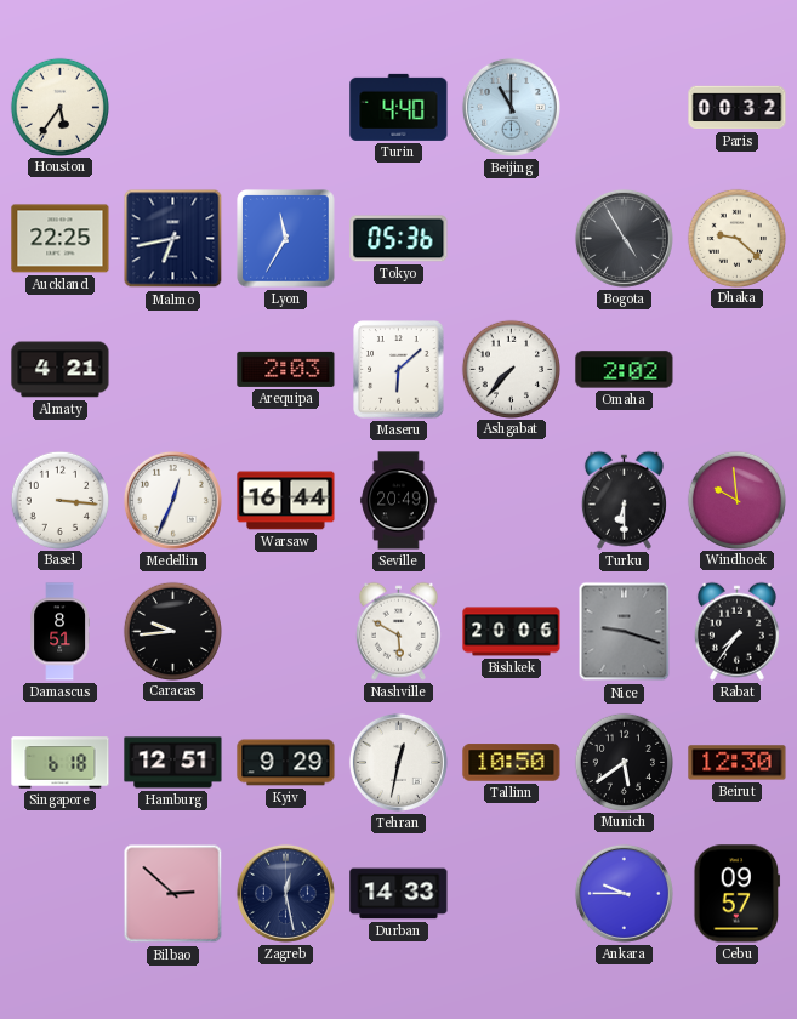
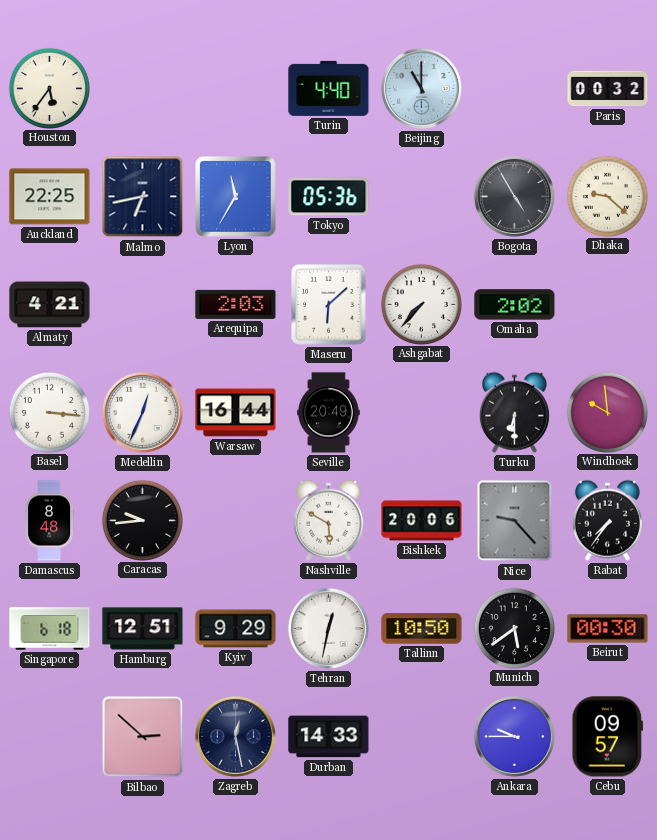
Damascus: 8:51 -> 8:48 (49, 521)
Nice: 9:18 -> 9:23 (515, 521)
Beirut: 12:30 -> 00:30 (608, 629)
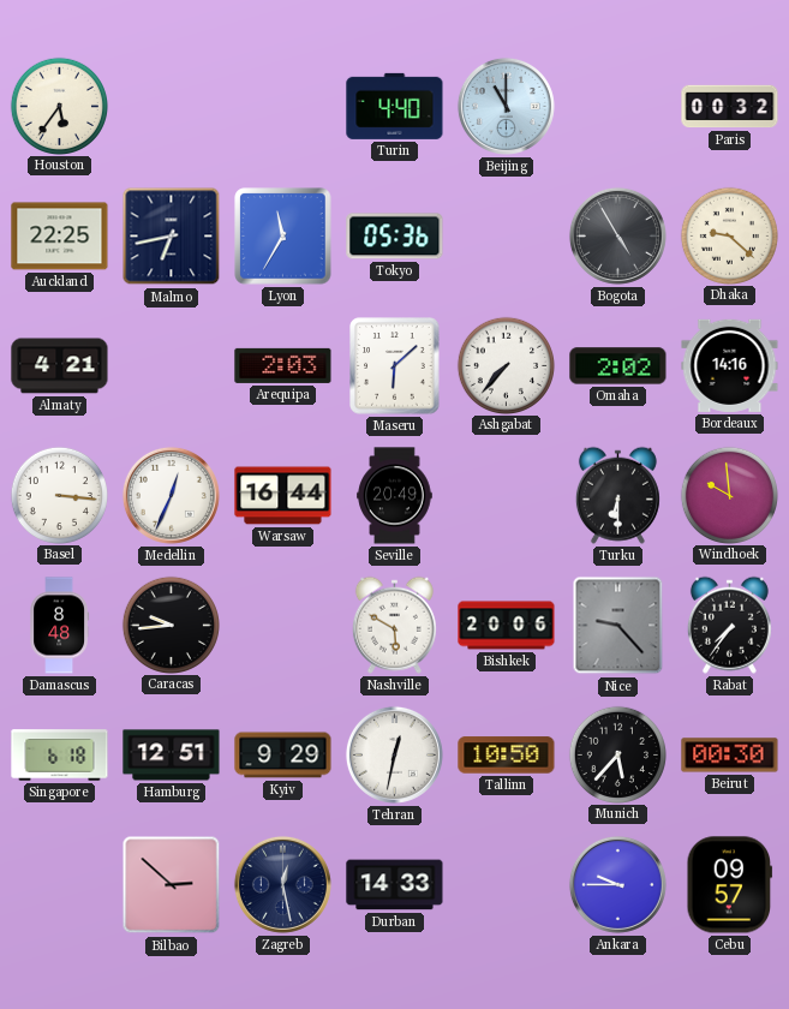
Bordeaux: none -> 14:16 (730, 365)
Munich: 5:39 -> 5:37 (617, 754)
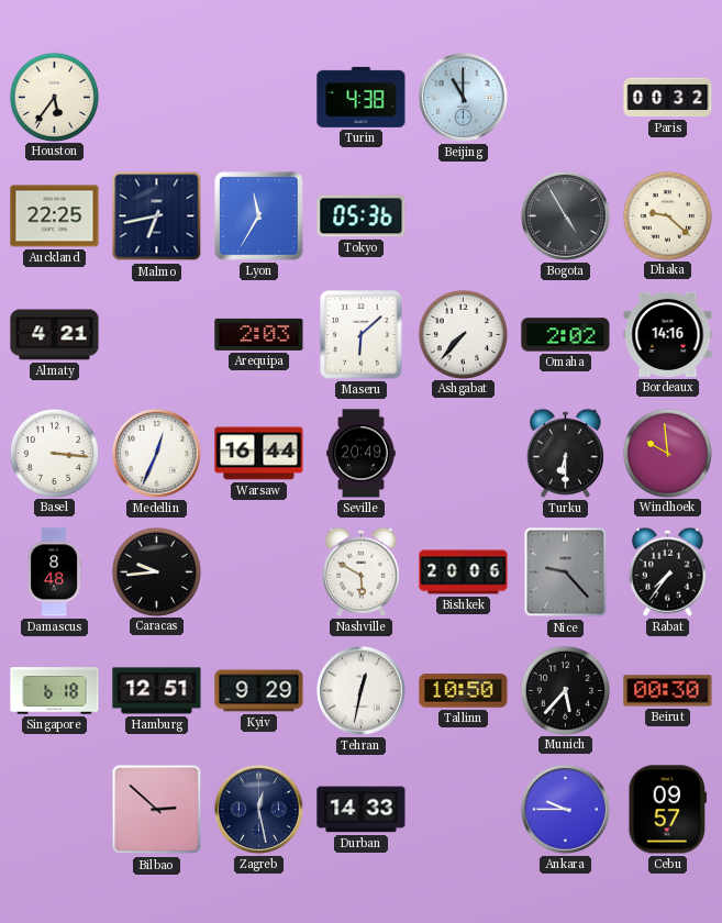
Turin: 4:40 -> 4:38 (362, 97)
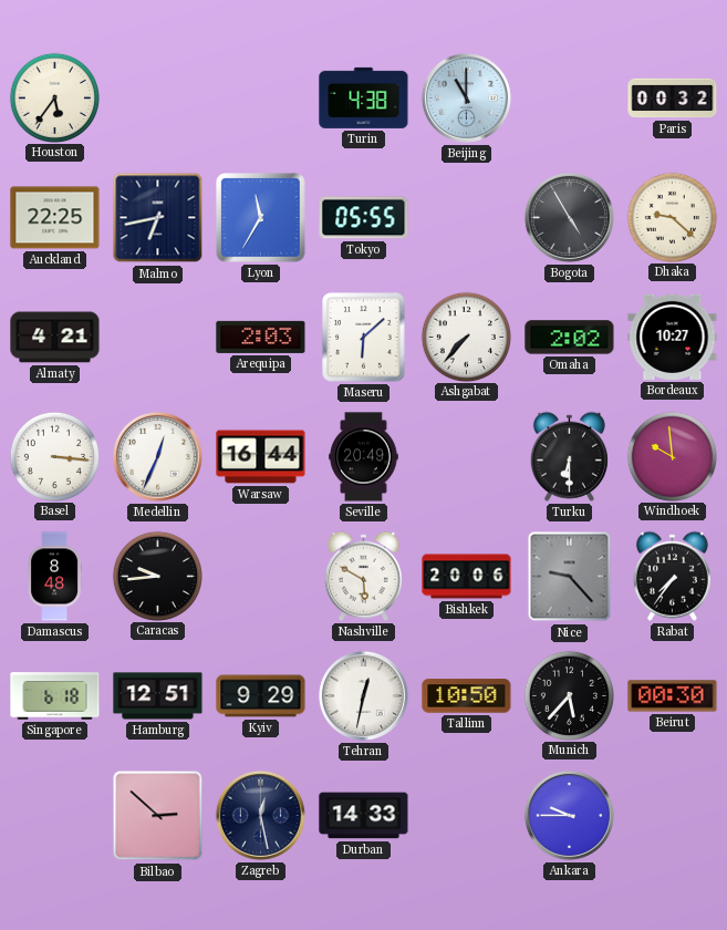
Tokyo: 05:36 -> 05:55 (364, 218)
Bordeaux: 14:16 -> 10:27 (673, 337)
Cebu: 09:57 -> none (668, 810)
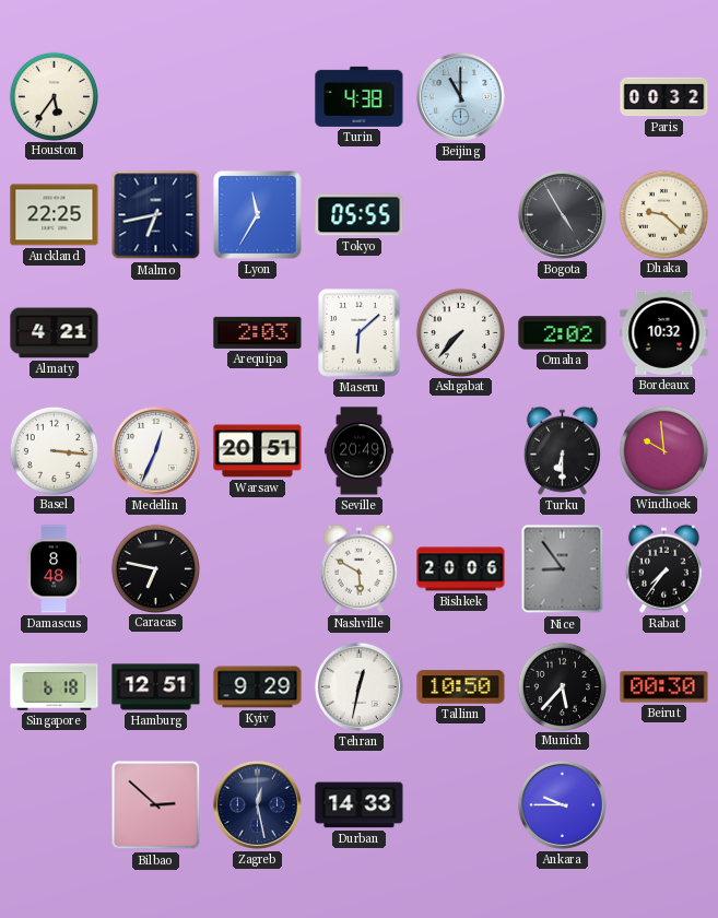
Bordeaux: 10:27 -> 10:32 (664, 332)
Warsaw: 16:44 -> 20:51 (258, 451)
Caracas: 9:44 -> 6:47 (155, 568)
Nice: 9:23 -> 8:54 (563, 569)
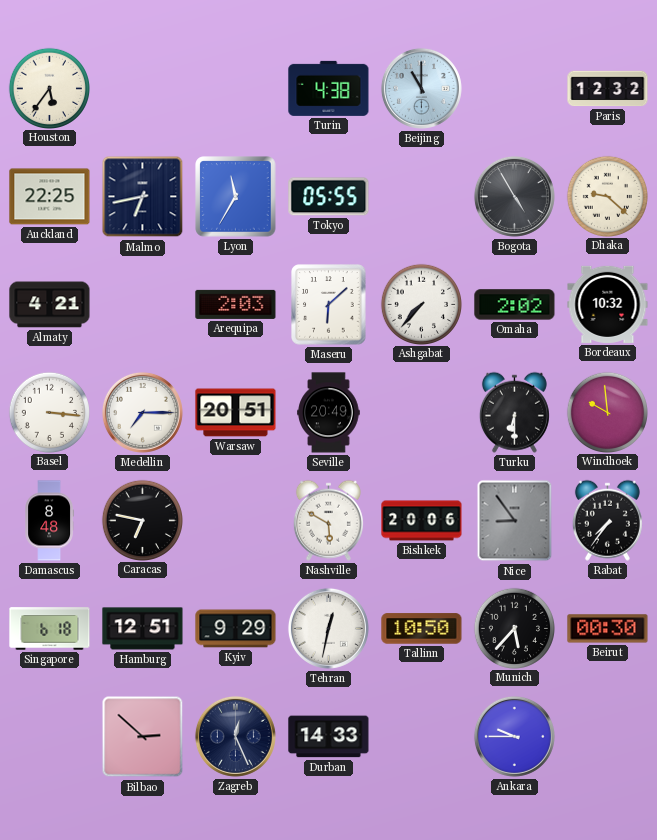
Paris: 00:32 -> 12:32 (608, 89)
Medellin: 12:34 -> 7:15 (142, 412)
Zagreb: 12:28 -> 12:26 (235, 736)
